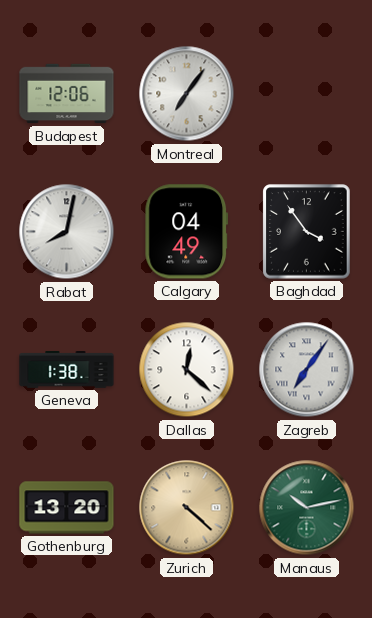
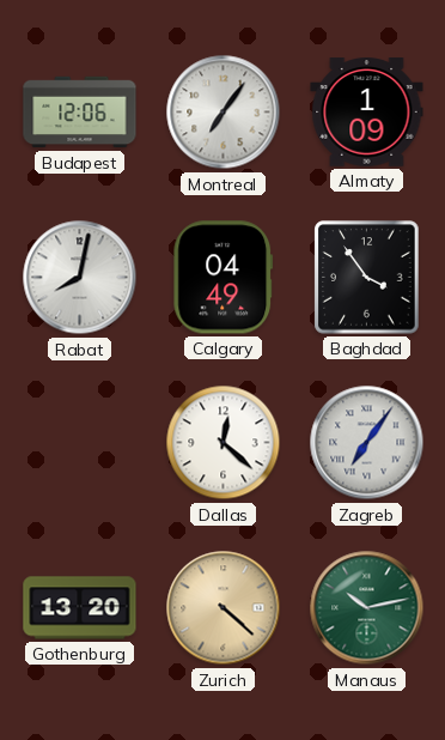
Almaty: none -> 1:09 (367, 113)
Geneva: 1:38 -> none (67, 370)
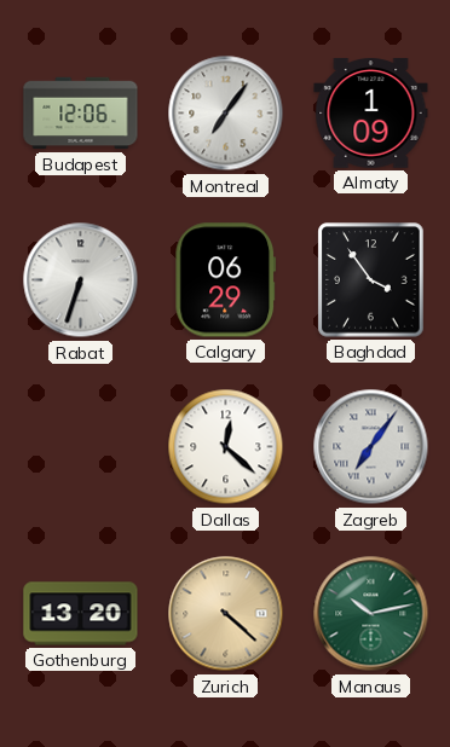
Rabat: 8:02 -> 6:33 (81, 280)
Calgary: 04:49 -> 06:29 (226, 280)
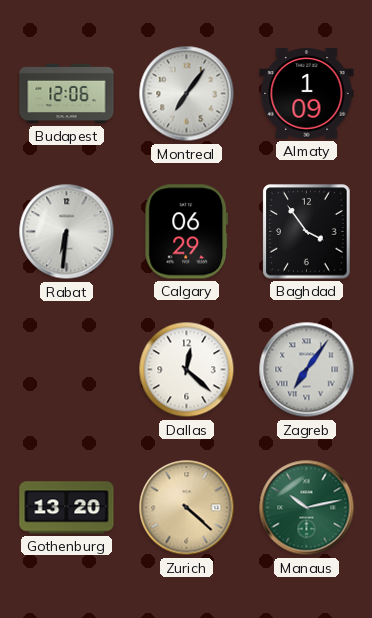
Rabat: 6:33 -> 6:31 (67, 232)
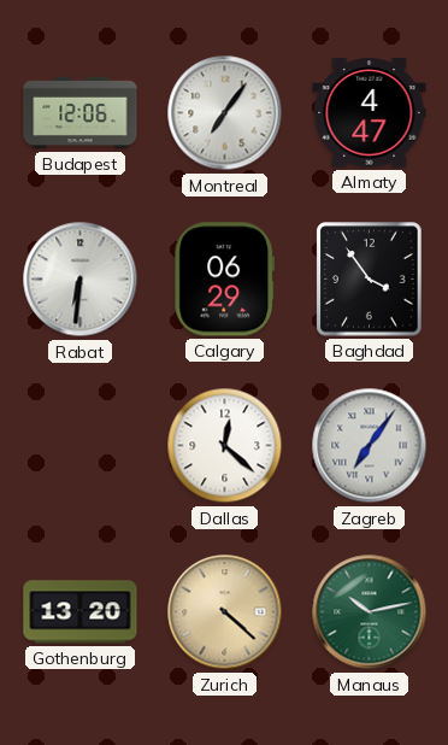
Almaty: 1:09 -> 4:47 (370, 113)
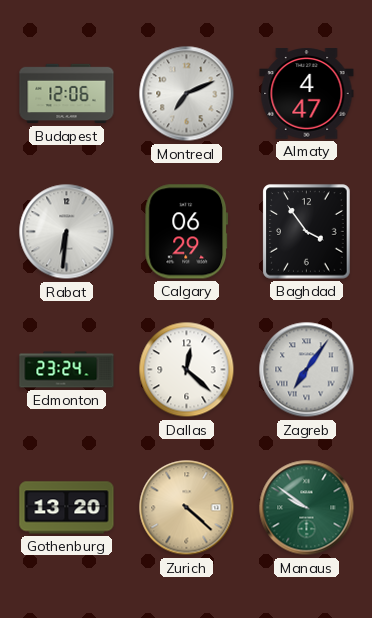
Montreal: 7:06 -> 7:11 (187, 94)
Edmonton: none -> 23:24 (67, 370)
Manaus: 10:13 -> 9:51 (307, 508)
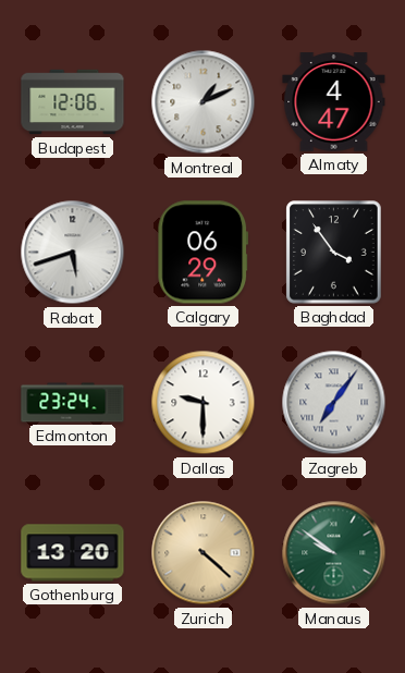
Montreal: 7:11 -> 1:11 (204, 102)
Rabat: 6:31 -> 5:42 (73, 253)
Dallas: 12:22 -> 9:30 (204, 403)
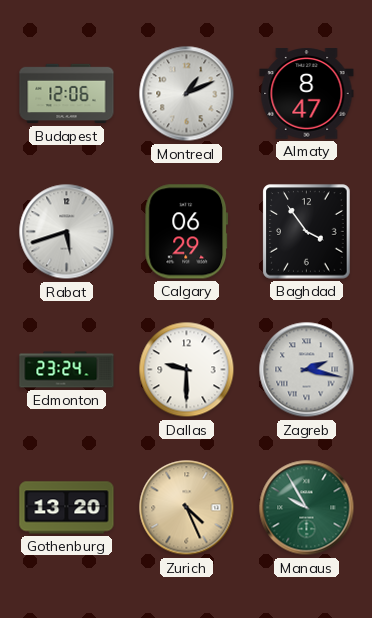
Almaty: 4:47 -> 8:47 (307, 94)
Zagreb: 7:06 -> 2:17 (307, 370)
Zurich: 4:22 -> 4:26 (187, 508)
Manaus: 9:51 -> 9:55 (307, 508)
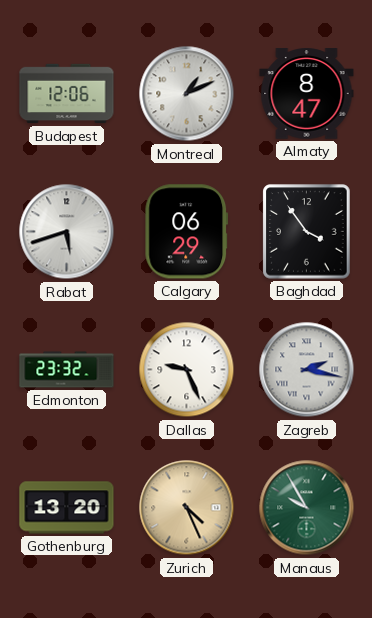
Edmonton: 23:24 -> 23:32 (67, 370)
Dallas: 9:30 -> 9:26 (187, 370)
